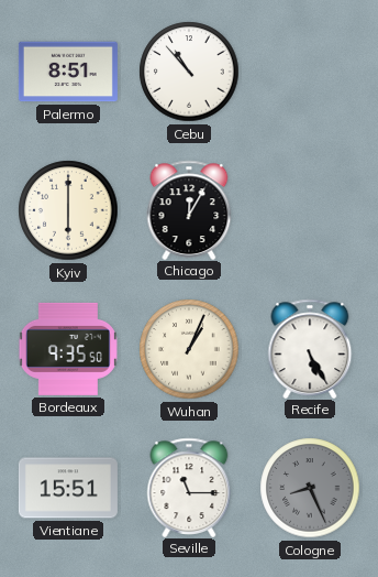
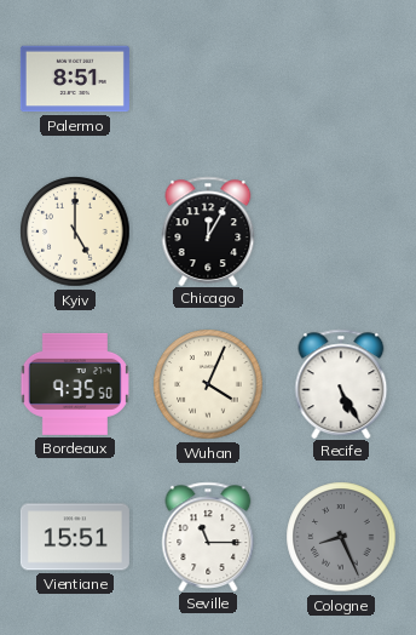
Cebu: 10:53 -> none (189, 72)
Kyiv: 6:00 -> 5:00 (75, 231)
Wuhan: 1:04 -> 4:04 (208, 384)
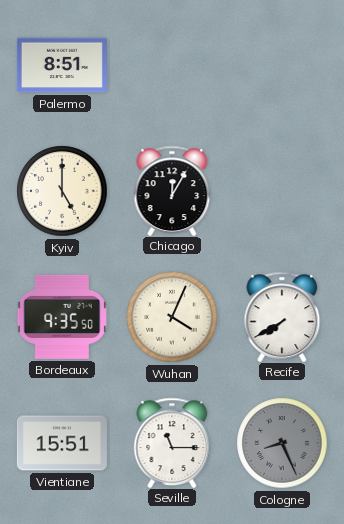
Recife: 5:25 -> 7:40 (282, 316)
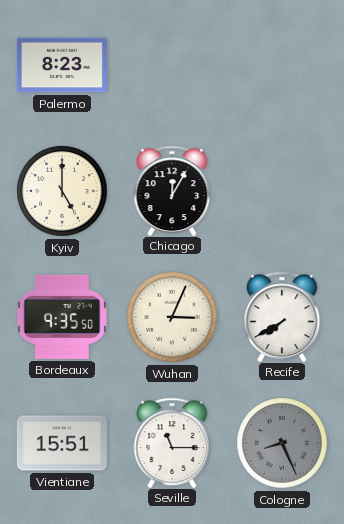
Palermo: 8:51 -> 8:23 (62, 65)
Wuhan: 4:04 -> 3:04 (172, 317)
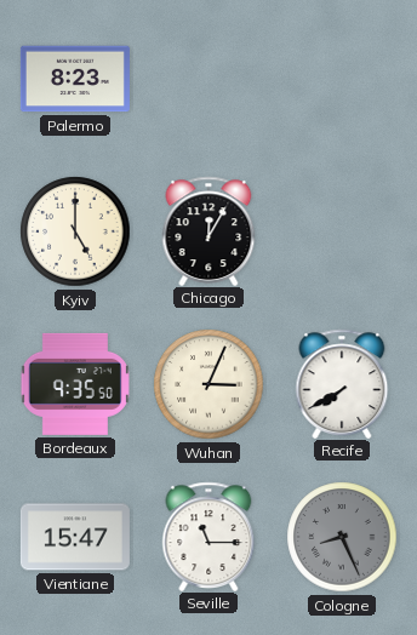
Vientiane: 15:51 -> 15:47 (75, 537)
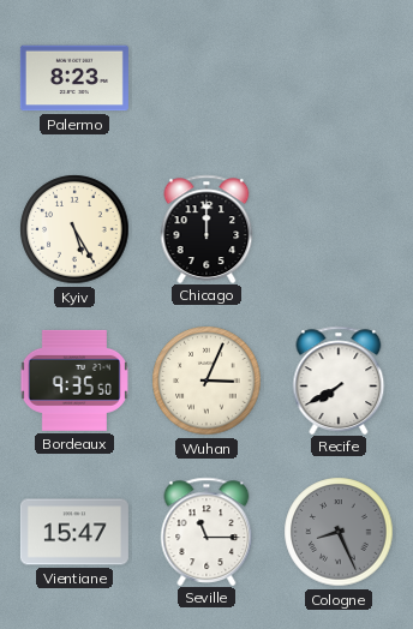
Kyiv: 5:00 -> 5:25 (74, 229)
Chicago: 12:05 -> 12:00 (206, 228)
